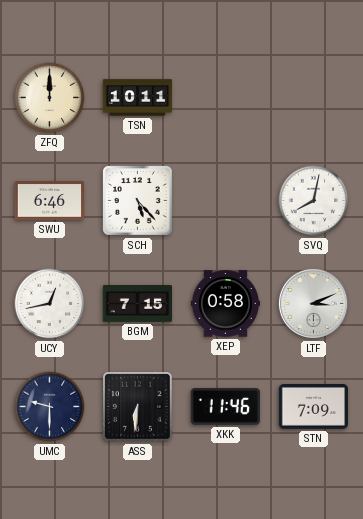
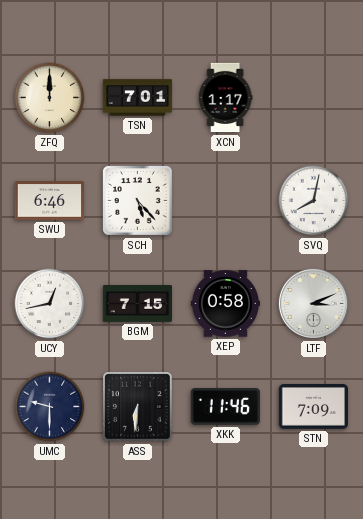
TSN: 10:11 -> 7:01 (138, 98)
XCN: none -> 1:17 (225, 98)
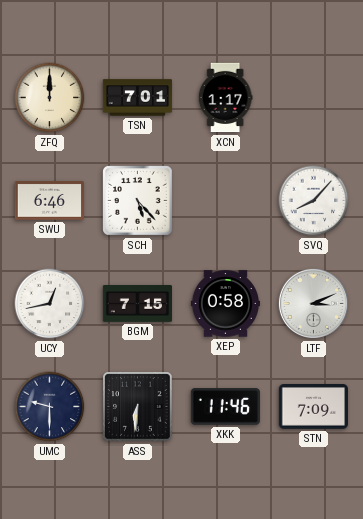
SVQ: 8:02 -> 8:07 (314, 201)
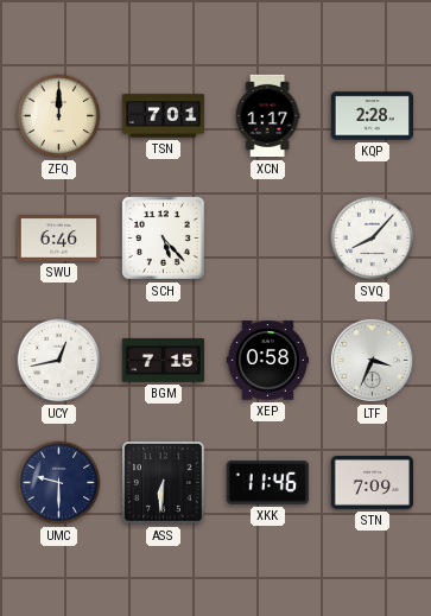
KQP: none -> 2:28 (372, 116)
LTF: 3:11 -> 3:34 (372, 360)
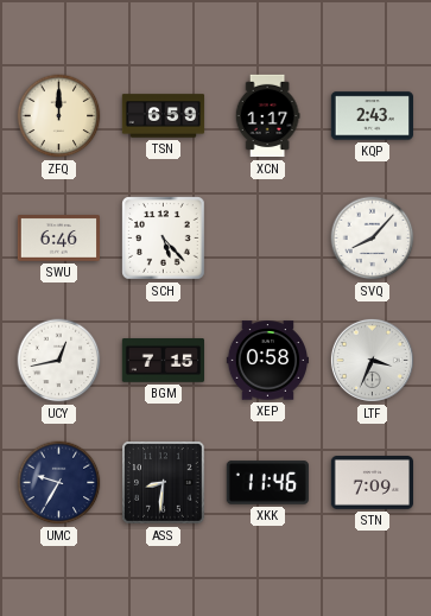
TSN: 7:01 -> 6:59 (164, 116)
KQP: 2:28 -> 2:43 (372, 116)
UMC: 9:30 -> 9:35 (59, 483)
ASS: 6:31 -> 8:31 (164, 483)
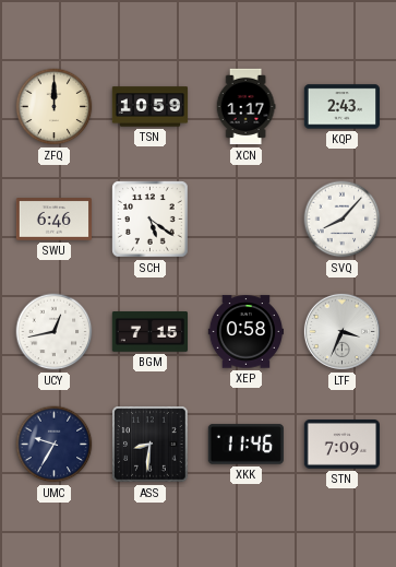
TSN: 6:59 -> 10:59 (151, 107)
SCH: 5:23 -> 5:21 (151, 220)
